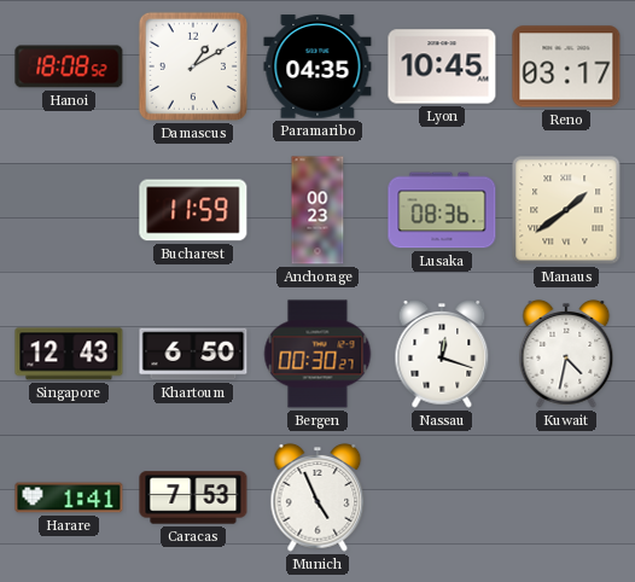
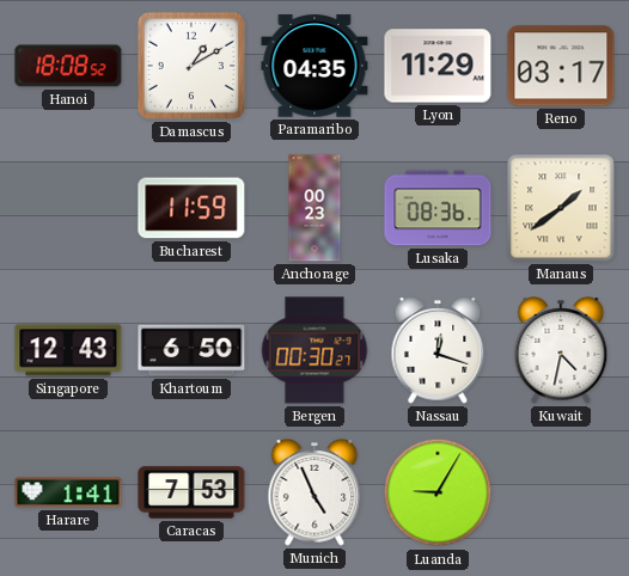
Lyon: 10:45 -> 11:29 (438, 66)
Luanda: none -> 9:05 (438, 492)
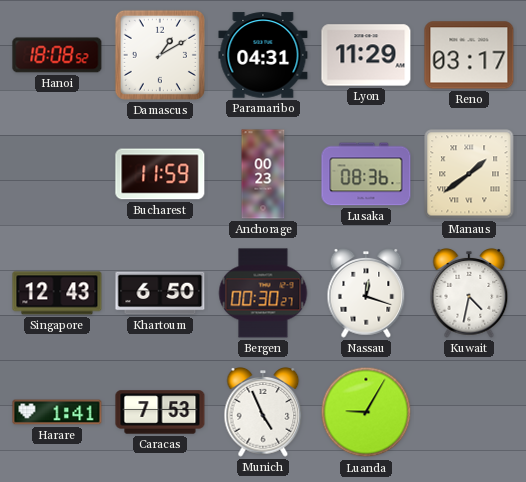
Paramaribo: 04:35 -> 04:31 (263, 55)
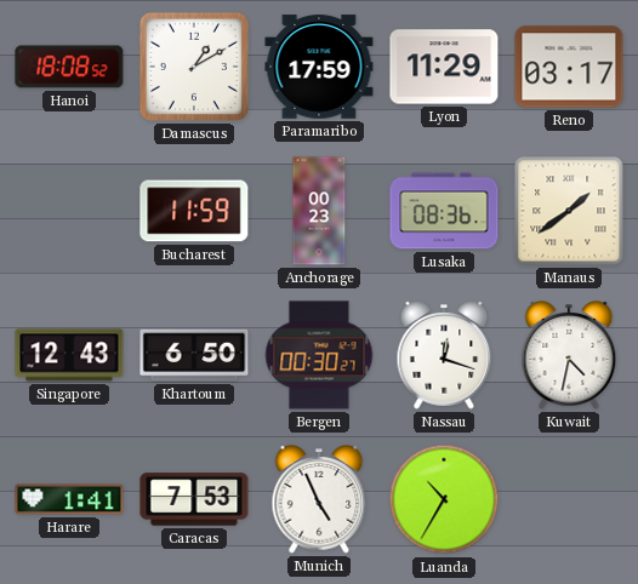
Paramaribo: 04:31 -> 17:59 (319, 67)
Luanda: 9:05 -> 10:35 (444, 499)
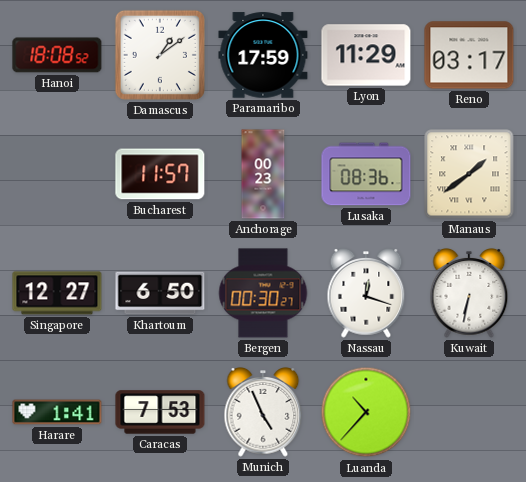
Damascus: 1:10 -> 1:09 (160, 55)
Bucharest: 11:59 -> 11:57 (160, 174)
Singapore: 12:43 -> 12:27 (57, 293)
Kuwait: 4:32 -> 6:32 (469, 293)
Luanda: 10:35 -> 10:37 (366, 412)
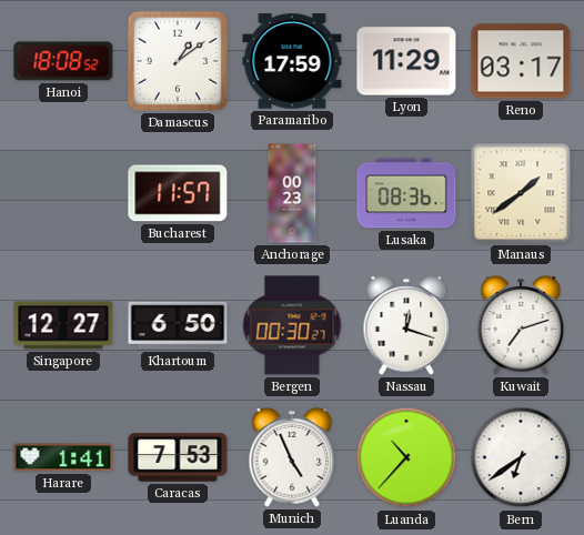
Kuwait: 6:32 -> 7:12 (521, 325)
Bern: none -> 6:39 (521, 457)
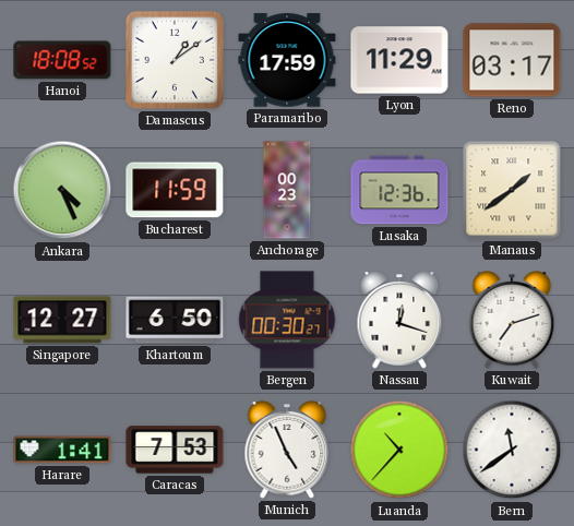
Ankara: none -> 4:26 (62, 190)
Bucharest: 11:57 -> 11:59 (175, 190)
Lusaka: 08:36 -> 12:36 (399, 190)
Bern: 6:39 -> 11:39 (512, 450)
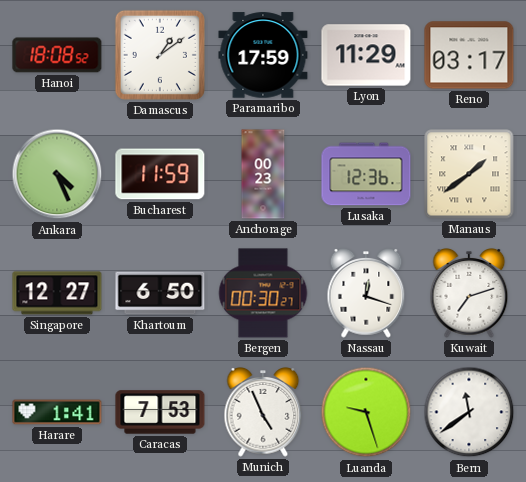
Luanda: 10:37 -> 9:27 (366, 412)
